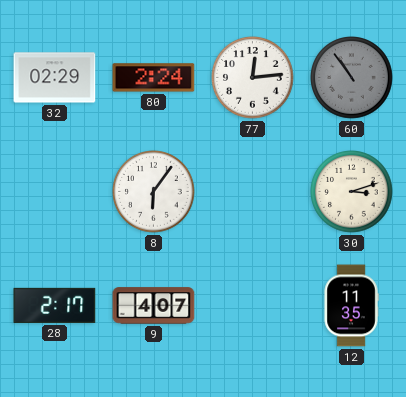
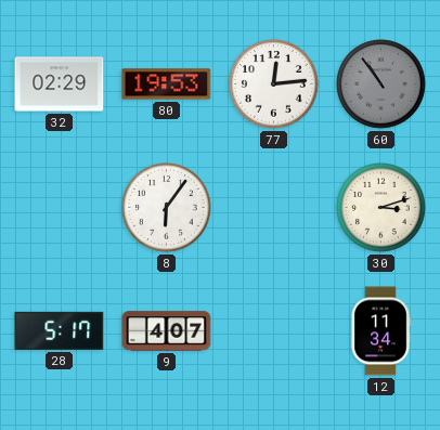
80: 2:24 -> 19:53 (167, 84)
28: 2:17 -> 5:17 (60, 330)
12: 11:35 -> 11:34 (380, 331)
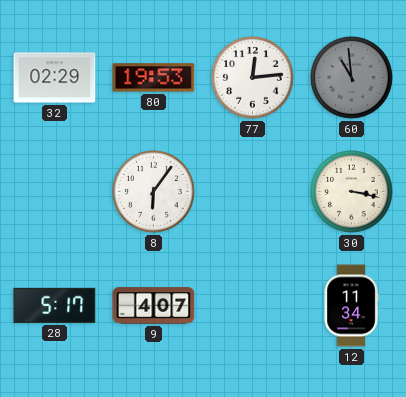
60: 10:54 -> 10:59 (352, 78)
30: 3:12 -> 3:17 (352, 192)
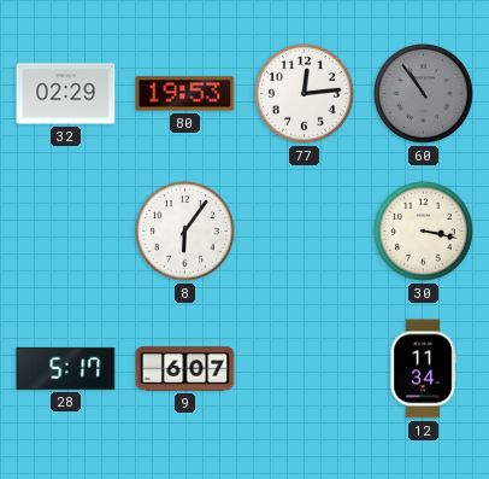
60: 10:59 -> 10:54 (424, 94)
9: 4:07 -> 6:07 (185, 369)
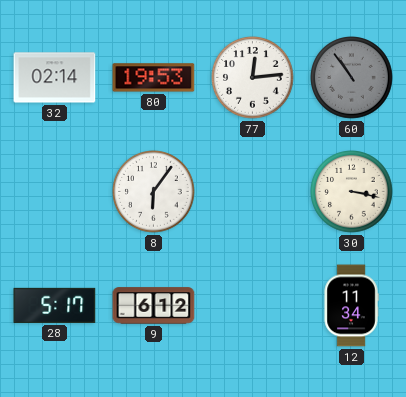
32: 02:29 -> 02:14 (55, 78)
9: 6:07 -> 6:12 (154, 306)
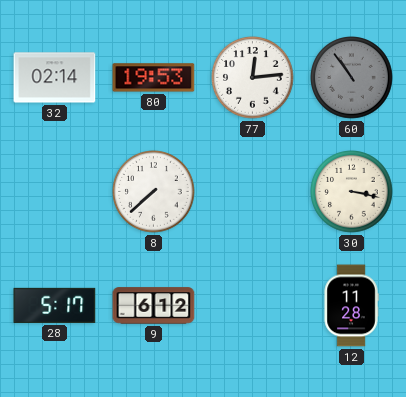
8: 6:06 -> 7:38 (154, 192)
12: 11:34 -> 11:28 (351, 306)
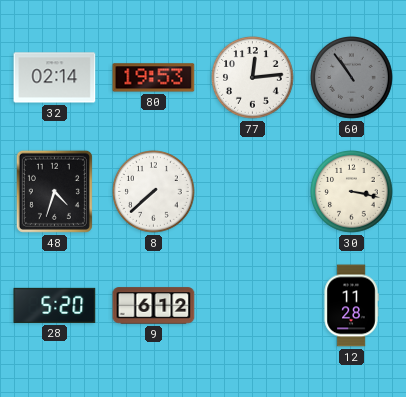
48: none -> 4:33 (54, 191)
28: 5:17 -> 5:20 (55, 305)
